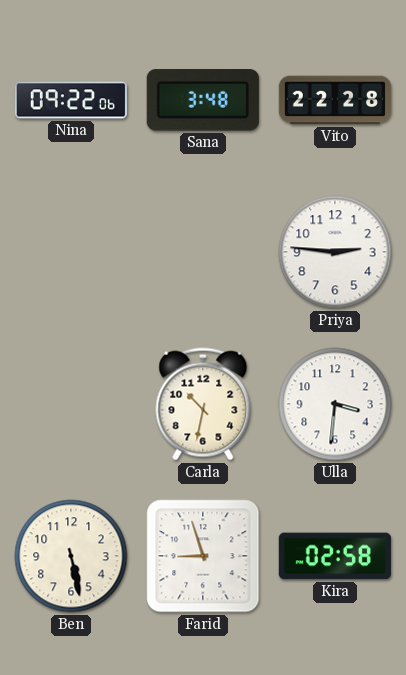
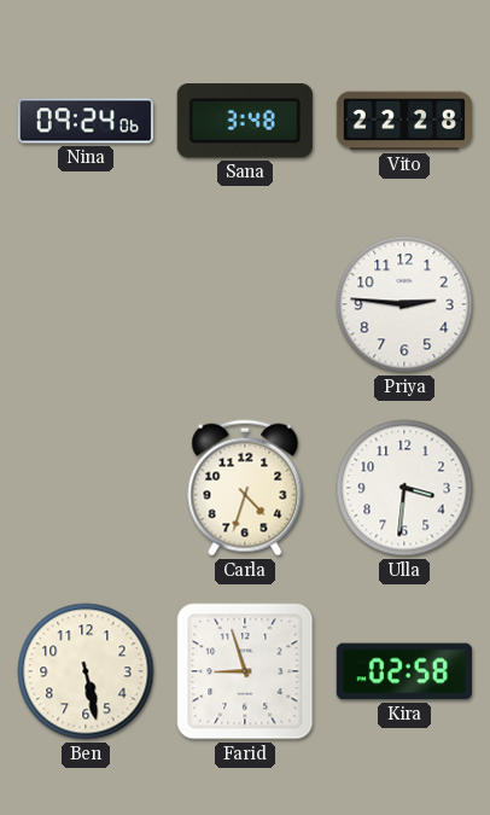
Nina: 09:22 -> 09:24 (84, 121)
Carla: 10:32 -> 4:33 (245, 488)
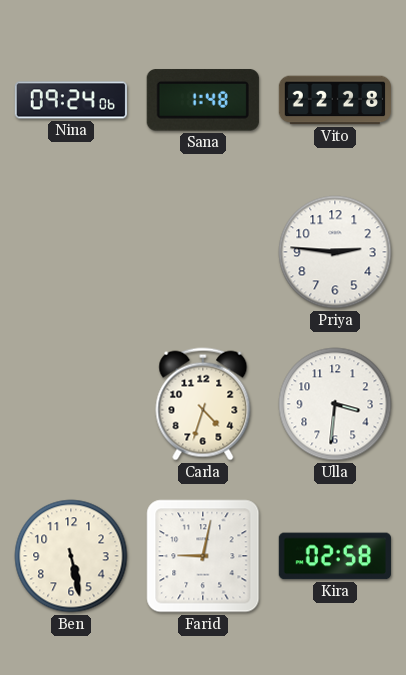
Sana: 3:48 -> 1:48 (203, 100)
Farid: 8:57 -> 9:02 (203, 556)
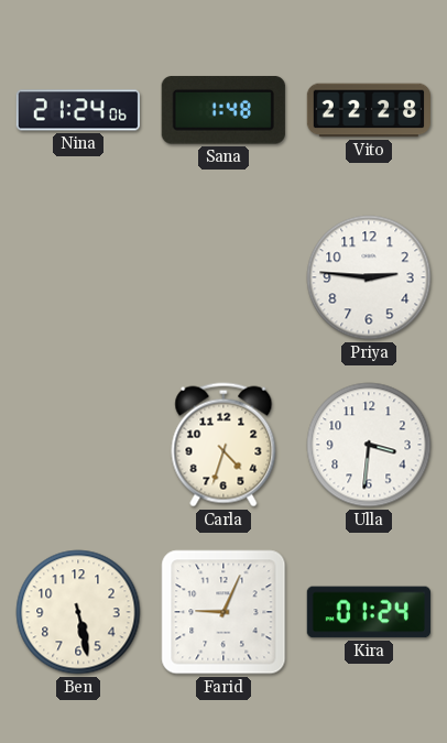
Nina: 09:24 -> 21:24 (77, 110)
Farid: 9:02 -> 9:04 (223, 612)
Kira: 02:58 -> 01:24 (369, 612)
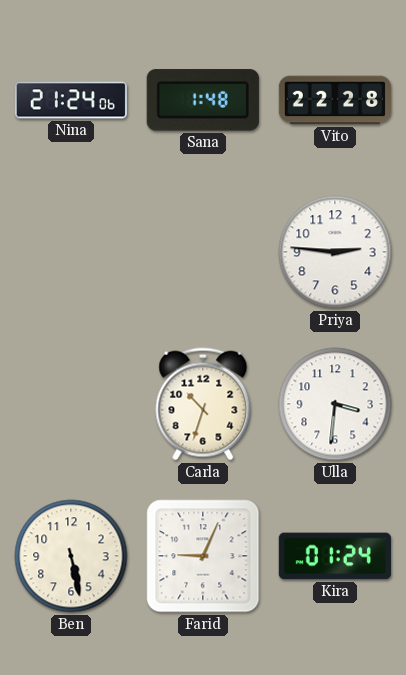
Carla: 4:33 -> 10:33 (203, 404)
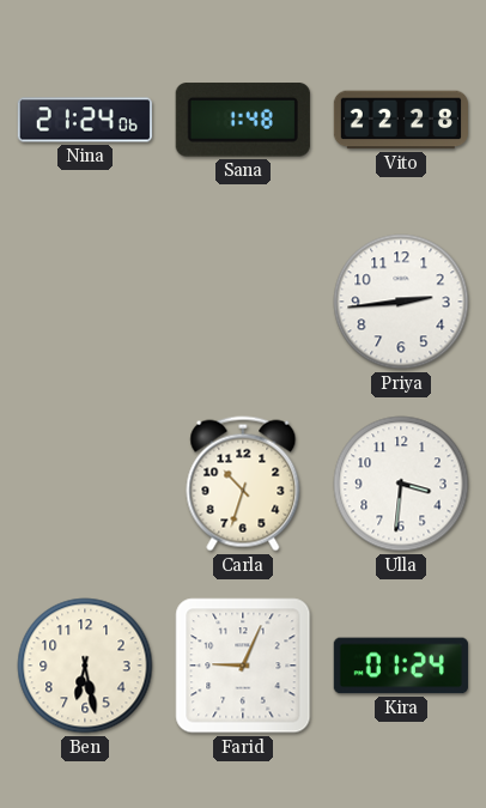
Priya: 2:46 -> 2:44 (401, 302)
Ben: 5:28 -> 6:28 (85, 666)
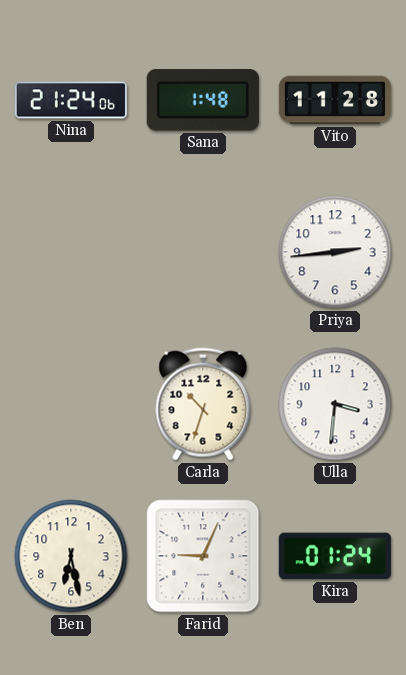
Vito: 22:28 -> 11:28 (334, 100)
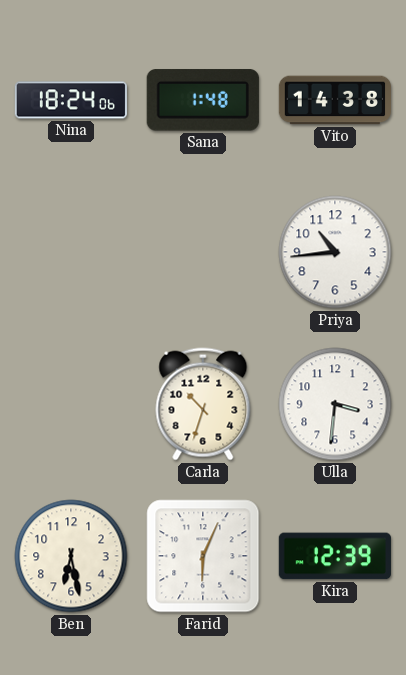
Nina: 21:24 -> 18:24 (70, 100)
Vito: 11:28 -> 14:38 (334, 100)
Priya: 2:44 -> 10:44 (335, 252)
Farid: 9:04 -> 6:04 (203, 556)
Kira: 01:24 -> 12:39 (335, 556)
